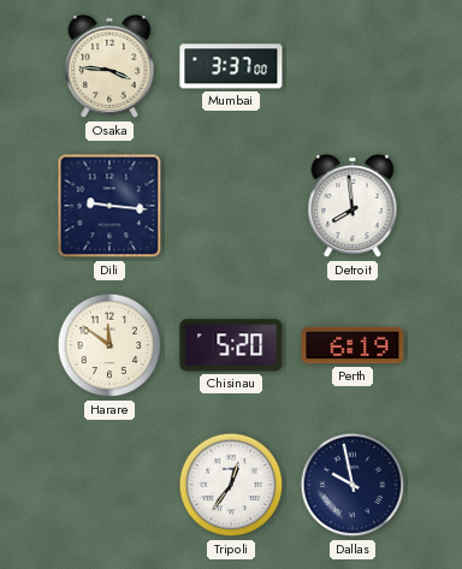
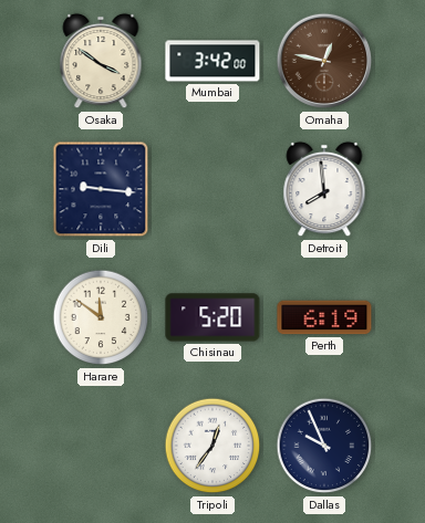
Osaka: 3:46 -> 3:51 (101, 61)
Mumbai: 3:37 -> 3:42 (212, 61)
Omaha: none -> 12:47 (324, 61)
Dallas: 9:58 -> 9:56 (324, 446)
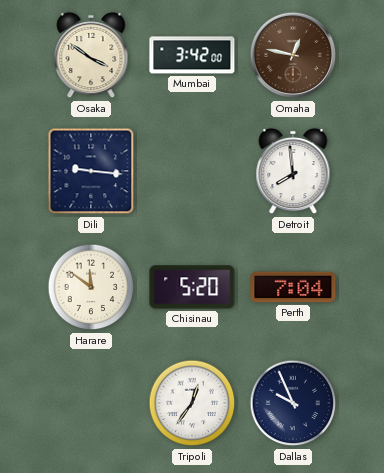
Perth: 6:19 -> 7:04 (293, 287)
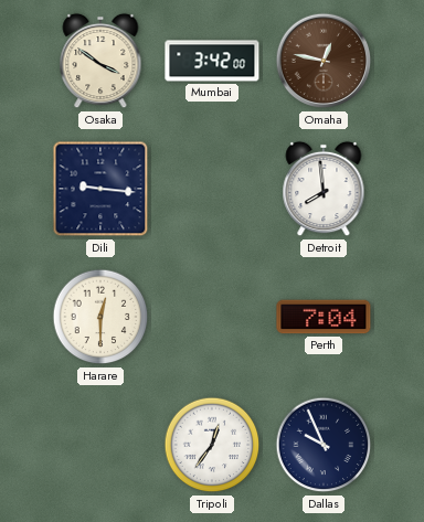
Harare: 11:51 -> 12:30 (100, 317)
Chisinau: 5:20 -> none (192, 287)
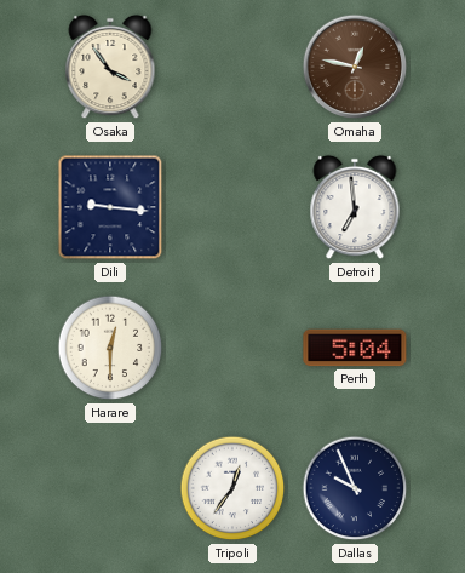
Osaka: 3:51 -> 3:54 (110, 67)
Mumbai: 3:42 -> none (212, 61)
Detroit: 7:59 -> 6:59 (355, 207)
Perth: 7:04 -> 5:04 (355, 348)
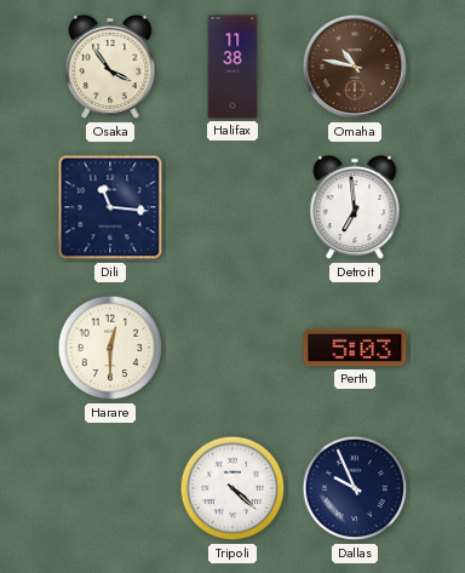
Halifax: none -> 11:38 (232, 67)
Omaha: 12:47 -> 10:47 (355, 67)
Dili: 9:16 -> 11:16 (110, 207)
Perth: 5:04 -> 5:03 (355, 348)
Tripoli: 12:36 -> 4:22 (232, 488)
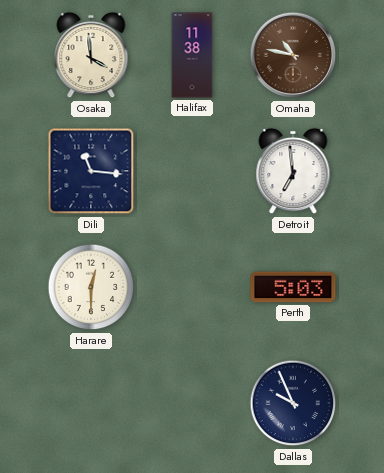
Osaka: 3:54 -> 3:59 (91, 55)
Tripoli: 4:22 -> none (232, 488)
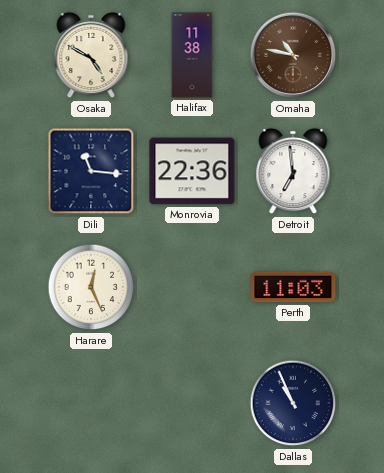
Osaka: 3:59 -> 4:50 (91, 55)
Monrovia: none -> 22:36 (192, 171)
Harare: 12:30 -> 12:26 (91, 287)
Perth: 5:03 -> 11:03 (293, 287)
Dallas: 9:56 -> 10:56 (293, 403)
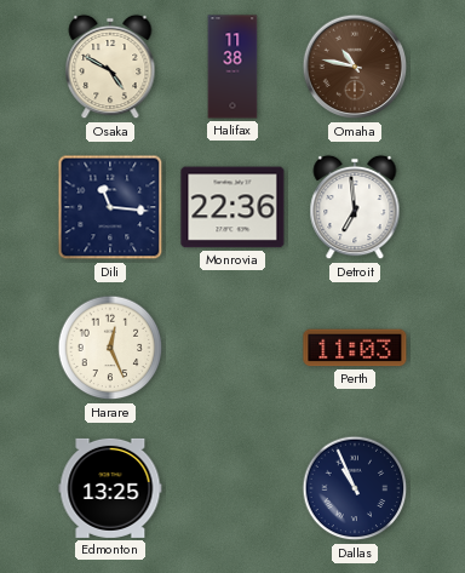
Edmonton: none -> 13:25 (110, 488)
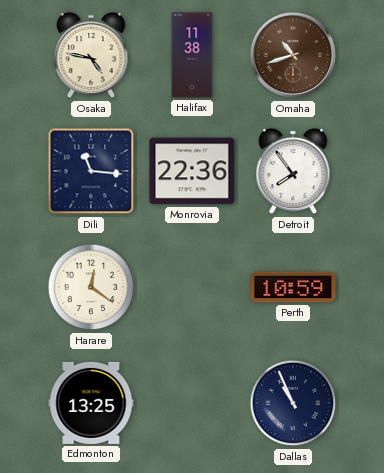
Osaka: 4:50 -> 4:47 (91, 55)
Omaha: 10:47 -> 10:42 (293, 55)
Detroit: 6:59 -> 7:54 (293, 171)
Harare: 12:26 -> 12:21 (91, 287)
Perth: 11:03 -> 10:59 (293, 287)
